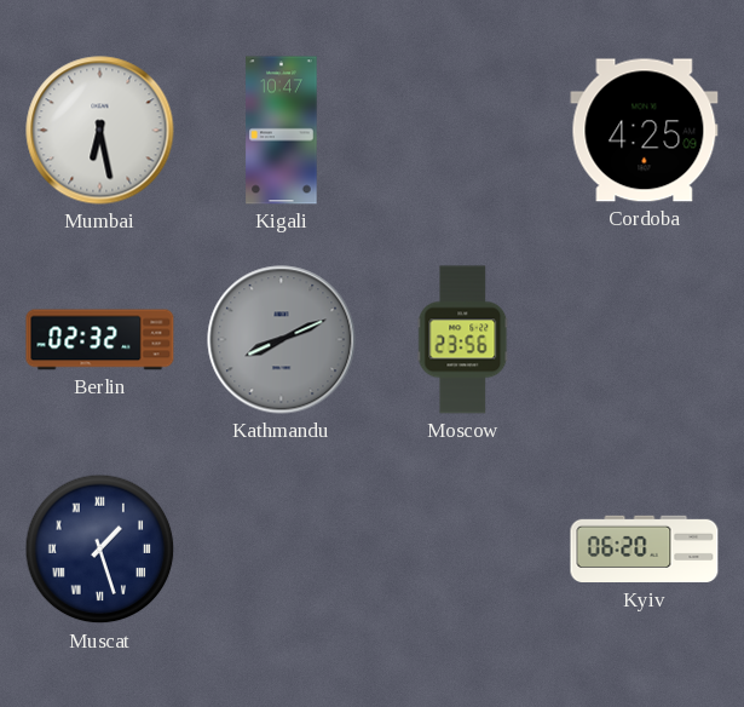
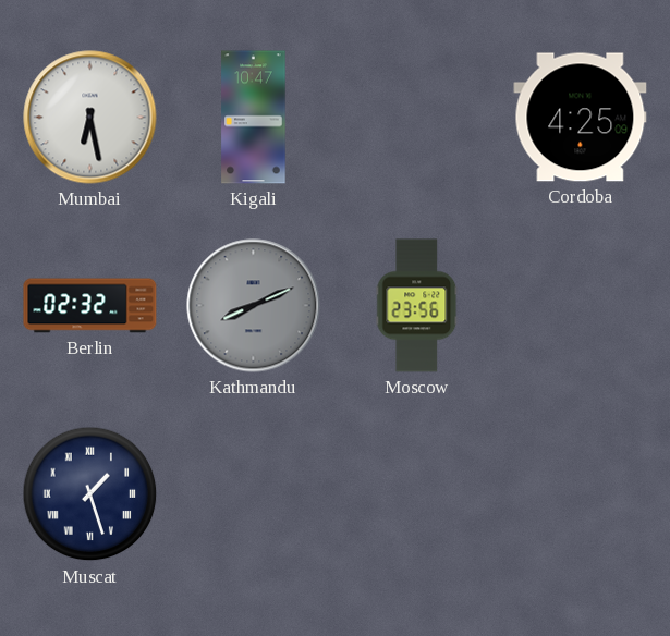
Kyiv: 06:20 -> none (645, 550)
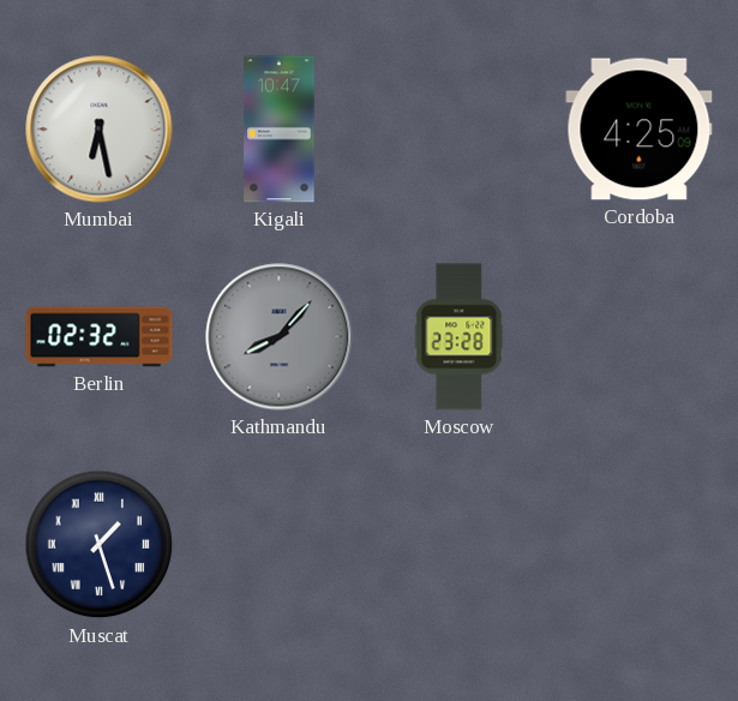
Kathmandu: 8:11 -> 8:07 (280, 337)
Moscow: 23:56 -> 23:28 (460, 337)
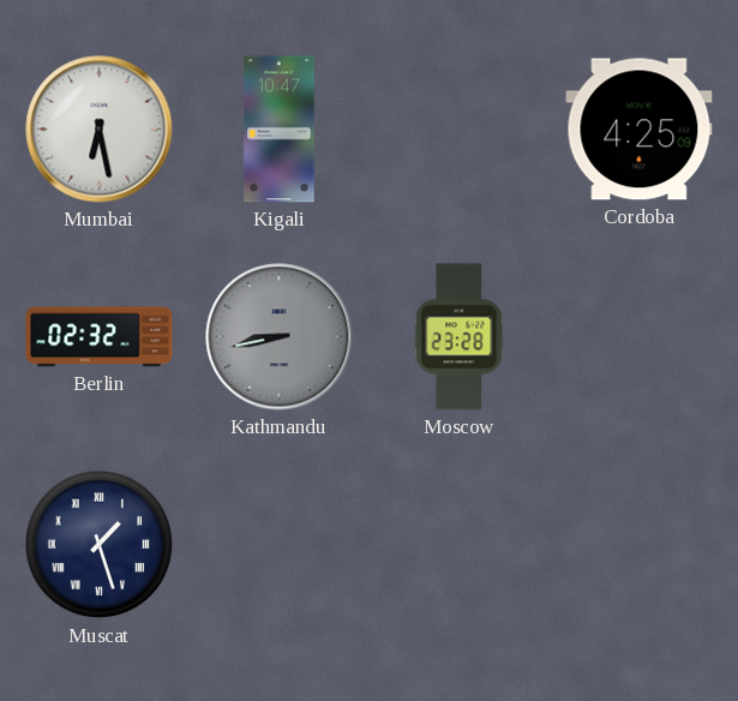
Kathmandu: 8:07 -> 8:43 (280, 337)
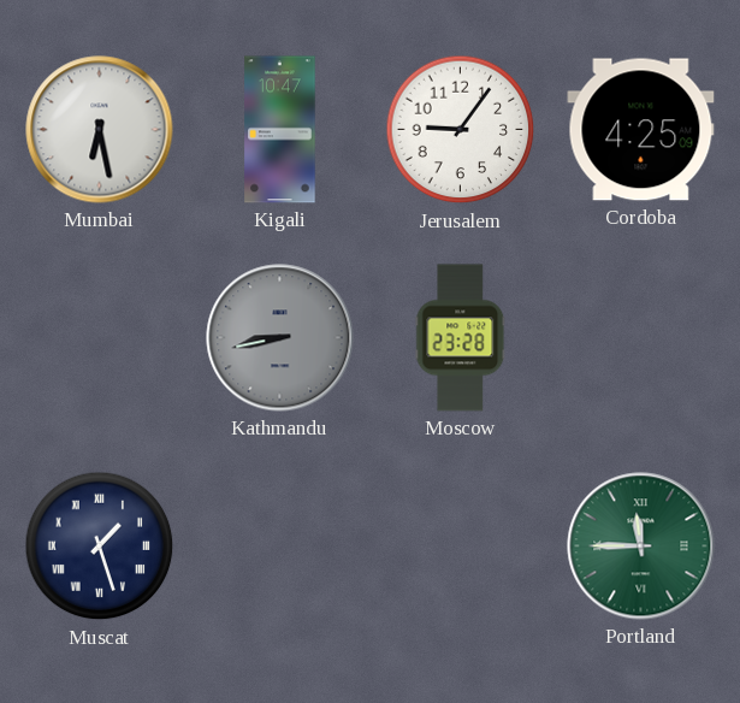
Jerusalem: none -> 9:06 (461, 130)
Berlin: 02:32 -> none (100, 337)
Portland: none -> 11:45 (641, 547)
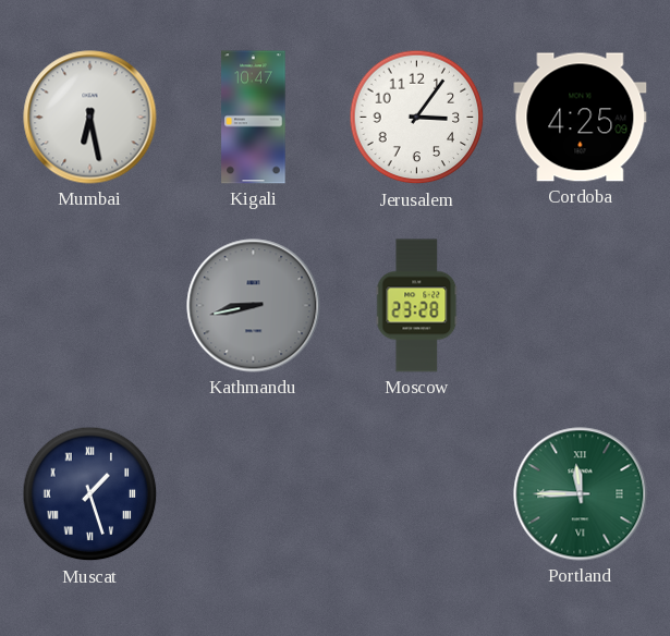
Jerusalem: 9:06 -> 3:06 (417, 118)
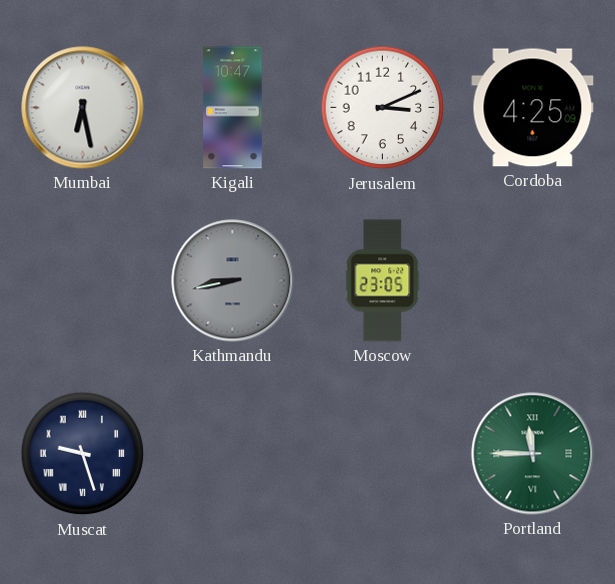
Jerusalem: 3:06 -> 3:11 (383, 108)
Moscow: 23:28 -> 23:05 (383, 281)
Muscat: 1:27 -> 9:27 (83, 454)
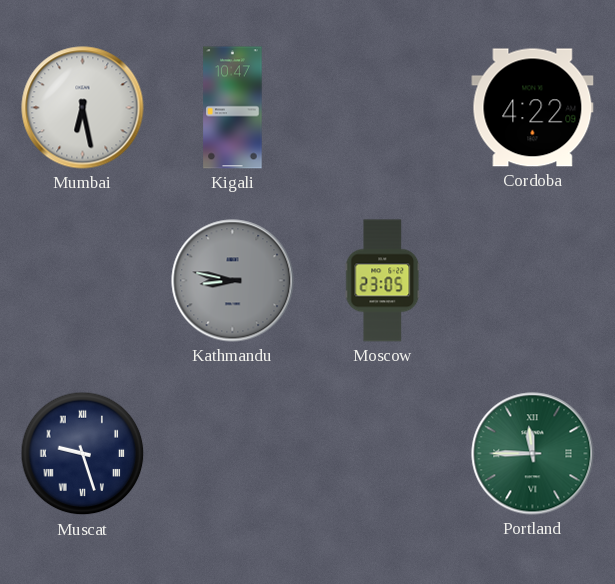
Jerusalem: 3:11 -> none (383, 108)
Cordoba: 4:25 -> 4:22 (533, 108)
Kathmandu: 8:43 -> 8:47 (233, 281)
